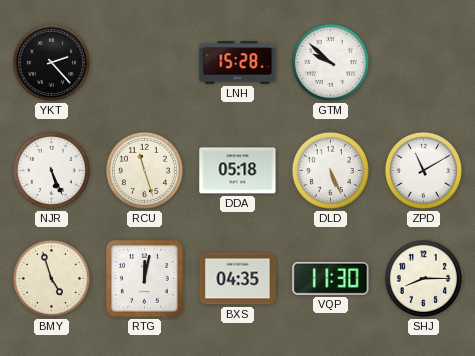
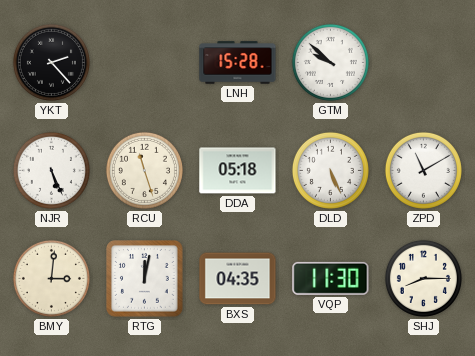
BMY: 4:57 -> 3:01 (51, 278)
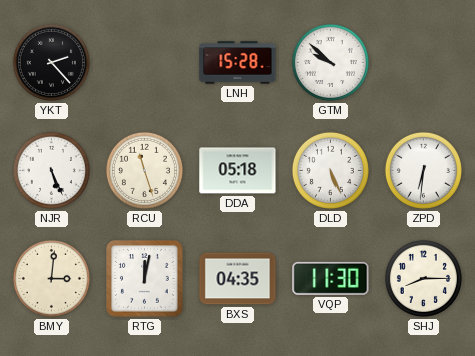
ZPD: 11:10 -> 6:31 (423, 170)
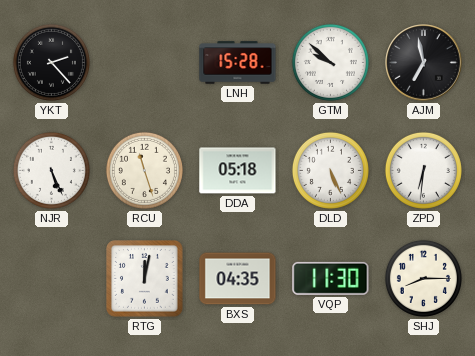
AJM: none -> 6:58 (424, 63)
BMY: 3:01 -> none (51, 278)
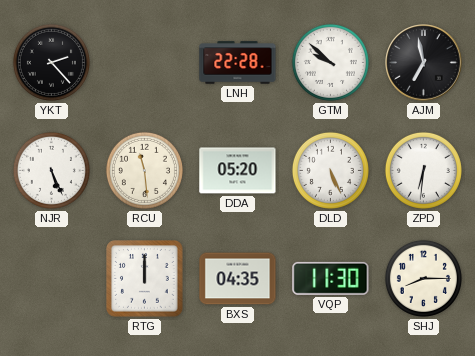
LNH: 15:28 -> 22:28 (238, 63)
RCU: 11:27 -> 11:29 (144, 170)
DDA: 05:18 -> 05:20 (238, 171)
RTG: 12:02 -> 12:00 (145, 279)
